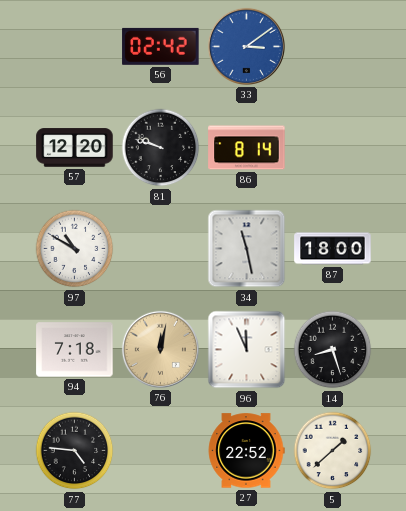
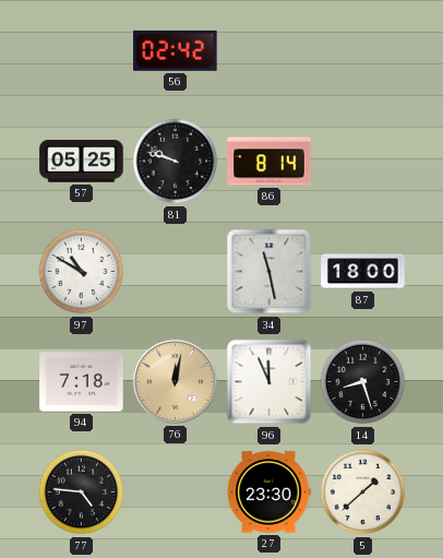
33: 3:09 -> none (246, 46)
57: 12:20 -> 05:25 (82, 162)
27: 22:52 -> 23:30 (268, 492)
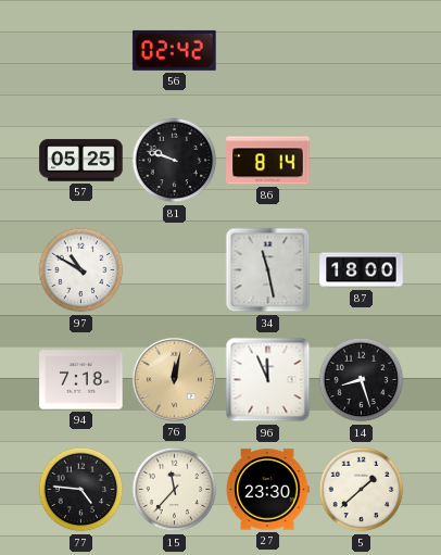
15: none -> 11:37 (175, 490)
